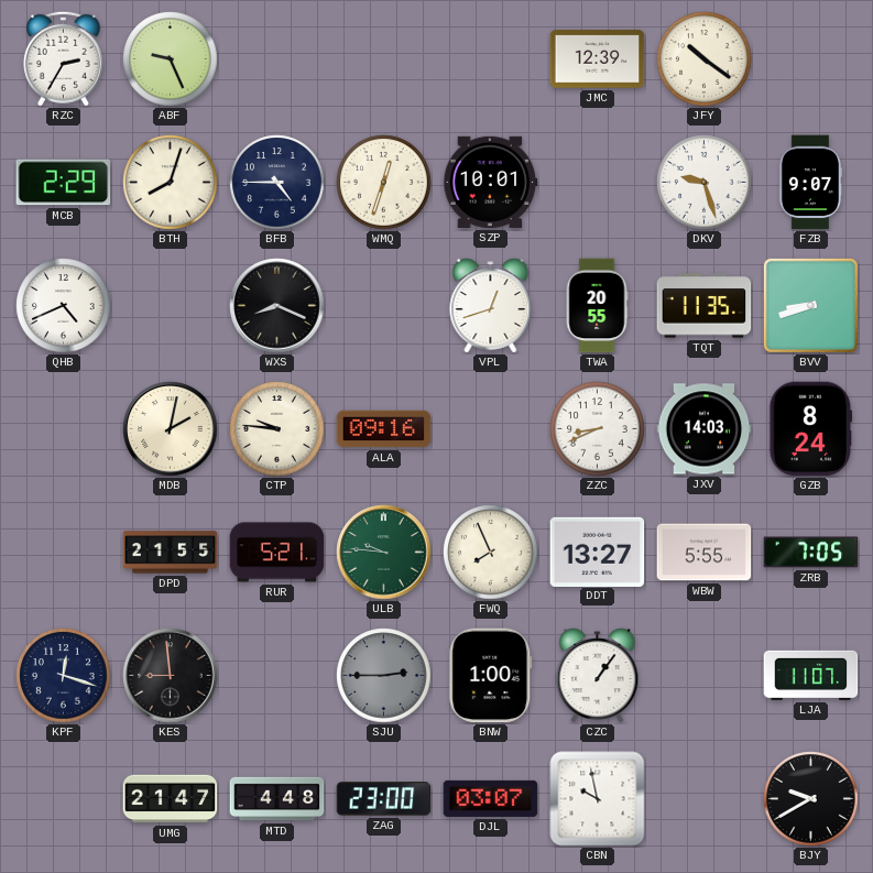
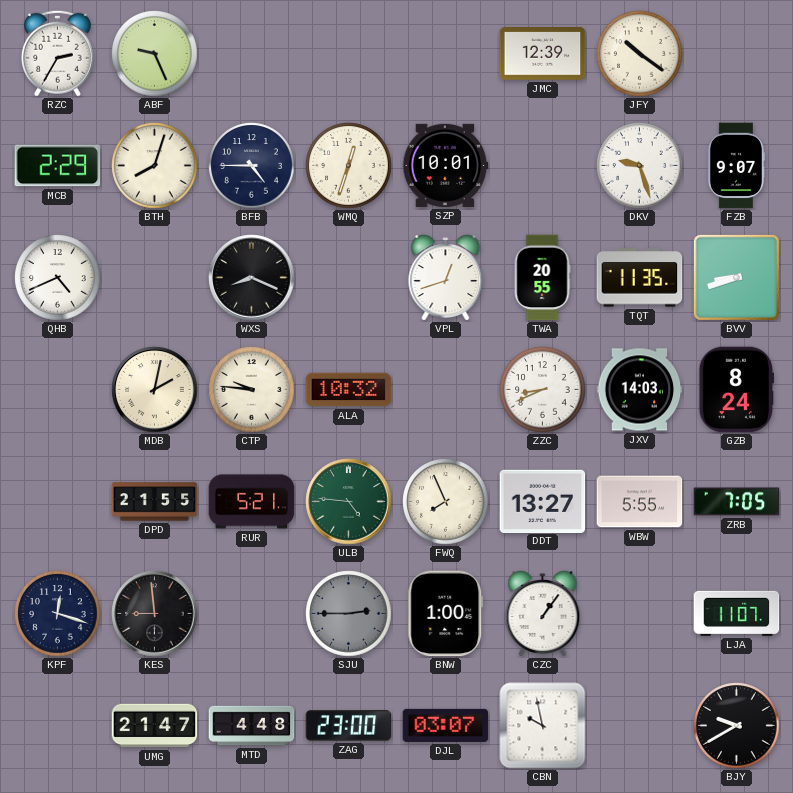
ALA: 09:16 -> 10:32 (349, 390)
ULB: 9:46 -> 4:46 (349, 502)
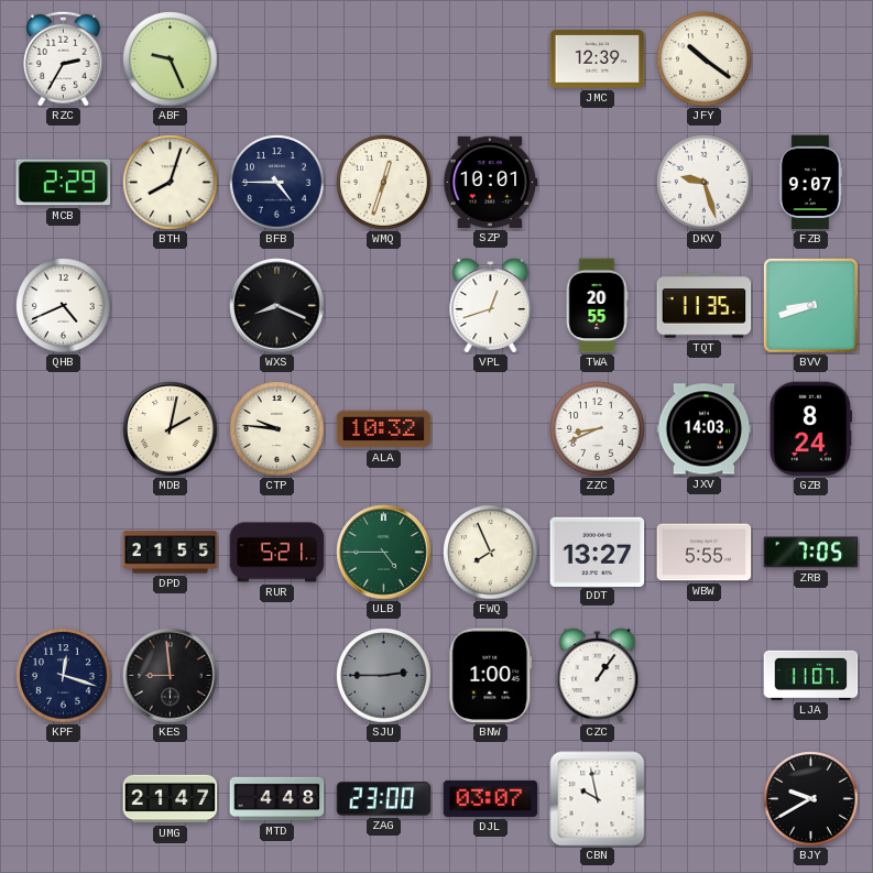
ULB: 4:46 -> 4:45 (384, 553)
